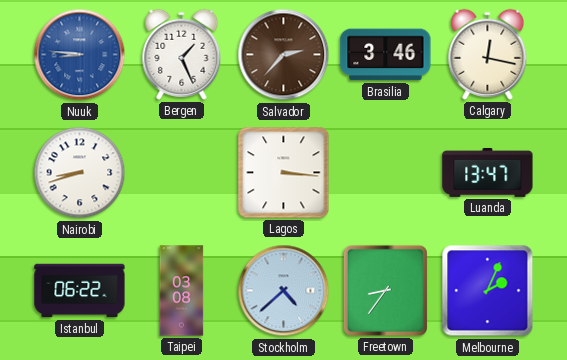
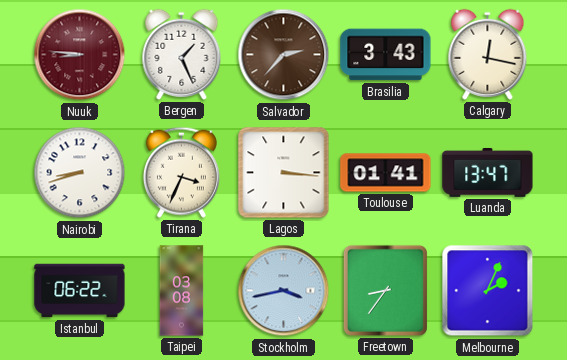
Nuuk dial: blue -> burgundy (80, 55)
Brasilia: 3:46 -> 3:43 (386, 55)
Tirana: none -> 3:34 (181, 172)
Toulouse: none -> 01:41 (386, 173)
Stockholm: 4:38 -> 3:43 (284, 291)
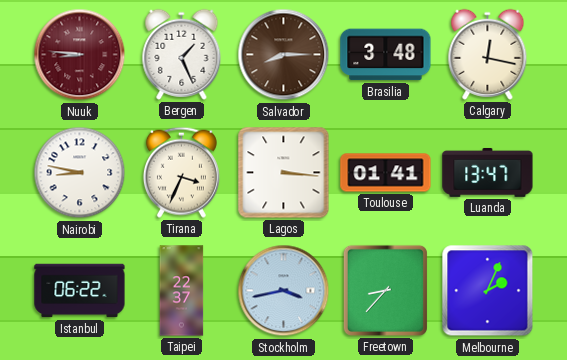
Salvador: 2:37 -> 8:15 (284, 55)
Brasilia: 3:43 -> 3:48 (386, 55)
Nairobi: 8:42 -> 8:47 (80, 173)
Taipei: 03:08 -> 22:37 (182, 291)
Freetown: 8:36 -> 8:37 (385, 290)
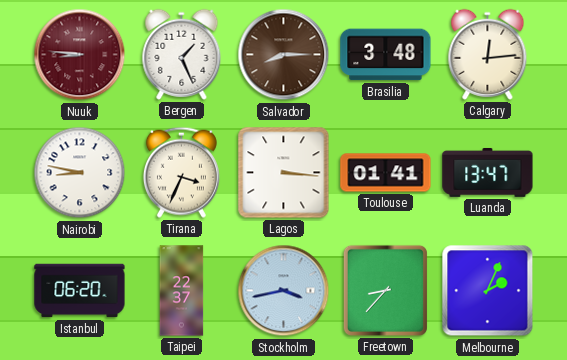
Calgary: 12:17 -> 12:14 (488, 54)
Istanbul: 06:22 -> 06:20 (80, 291)
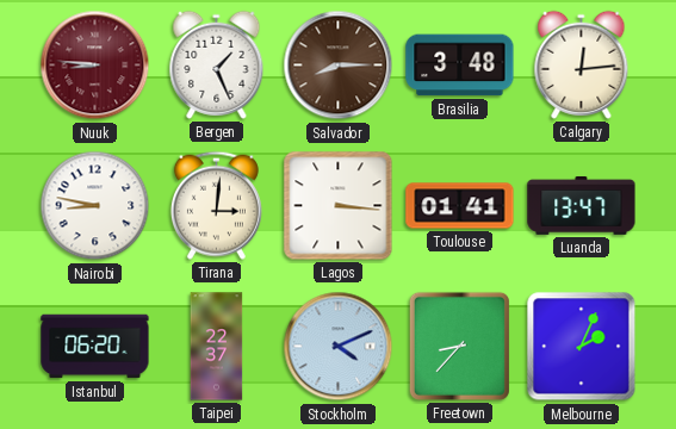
Tirana: 3:34 -> 3:01 (216, 205)
Stockholm: 3:43 -> 4:11 (339, 347)
